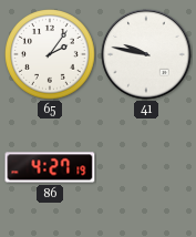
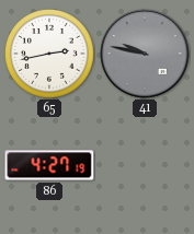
65: 2:06 -> 2:43 (50, 55)
41 dial: white -> grey (145, 54)
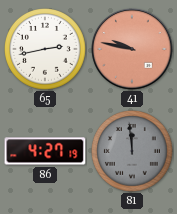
41 dial: grey -> salmon (132, 49)
81: none -> 11:59 (133, 152)
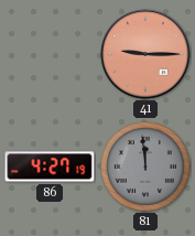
65: 2:43 -> none (46, 50)
41: 9:47 -> 9:15 (145, 54)
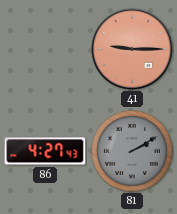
86: 4:27:19 -> 4:27:43 (45, 151)
81: 11:59 -> 2:10 (133, 152)
